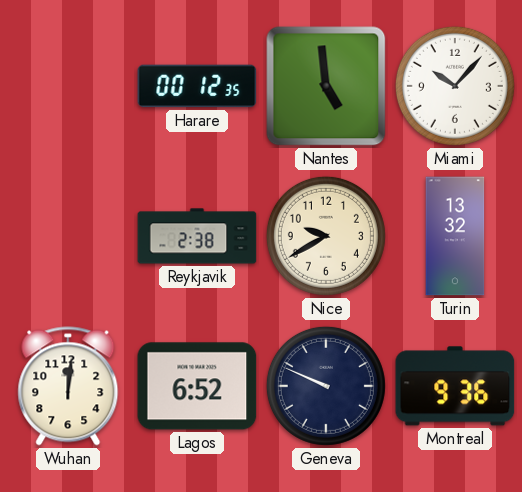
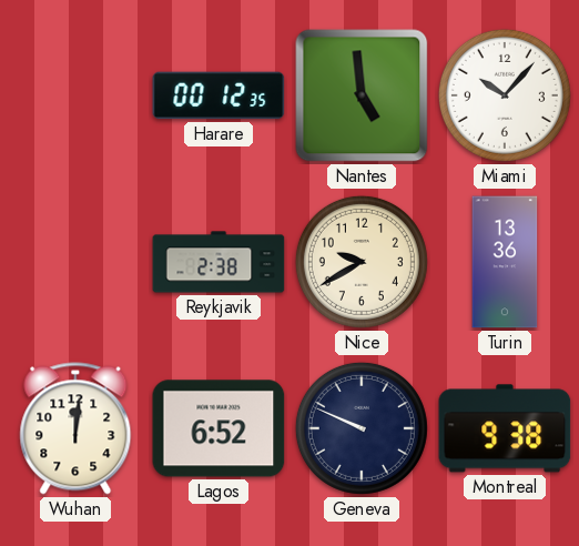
Turin: 13:32 -> 13:36 (505, 262)
Montreal: 9:36 -> 9:38 (505, 428)
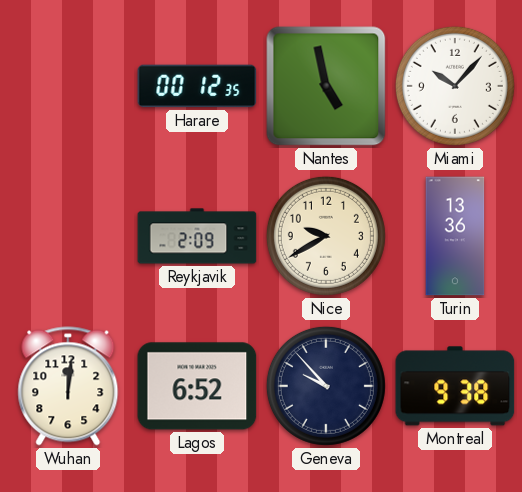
Nantes: 4:59 -> 4:58 (326, 86)
Reykjavik: 2:38 -> 2:09 (197, 236)
Geneva: 9:49 -> 9:53 (326, 386)
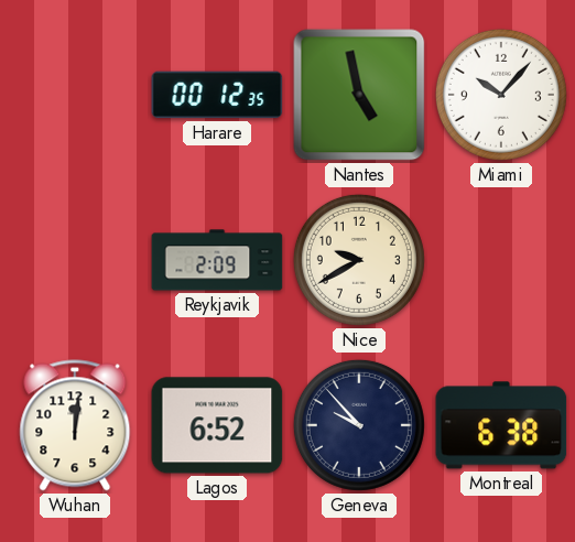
Turin: 13:36 -> none (455, 236)
Montreal: 9:38 -> 6:38 (501, 425)
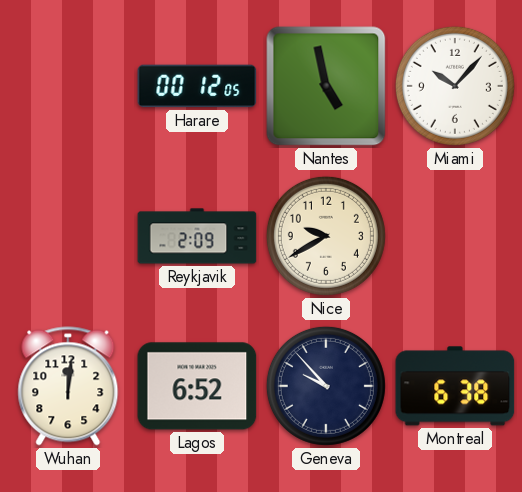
Harare: 00:12:35 -> 00:12:05 (197, 86)
